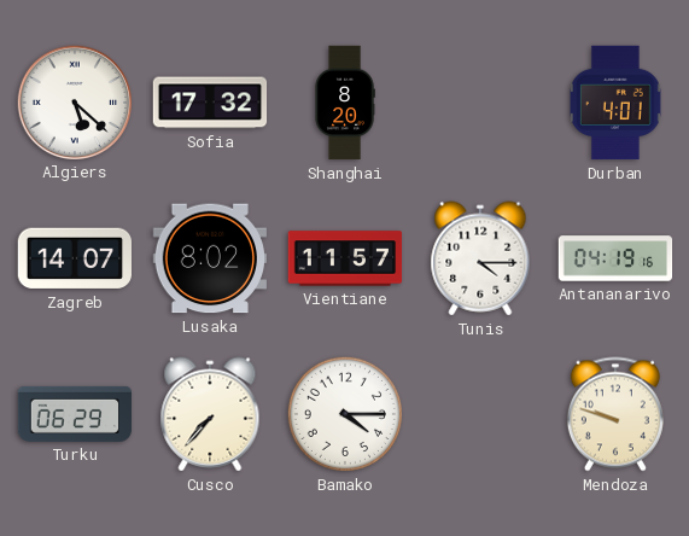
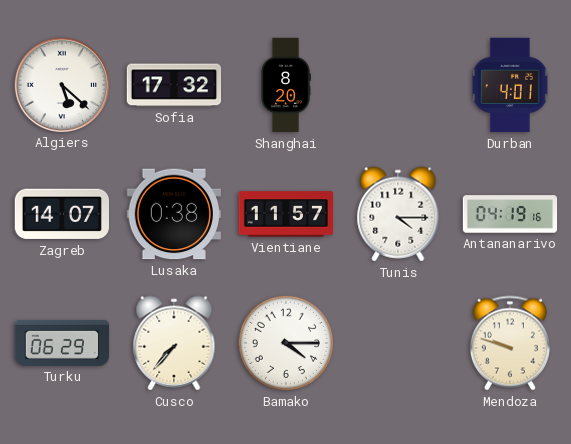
Lusaka: 8:02 -> 0:38 (173, 214)
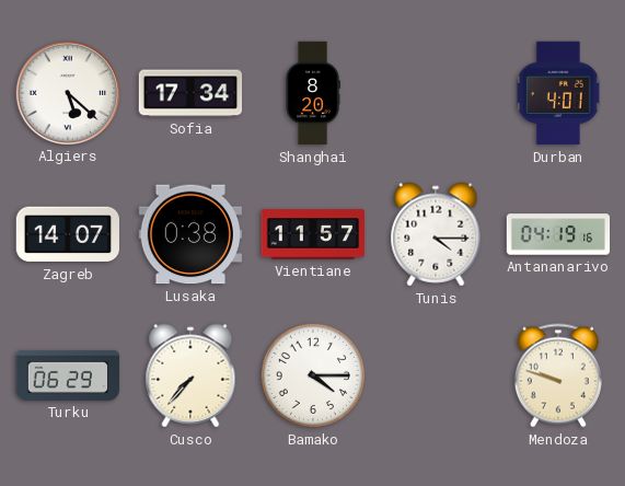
Sofia: 17:32 -> 17:34 (190, 93)
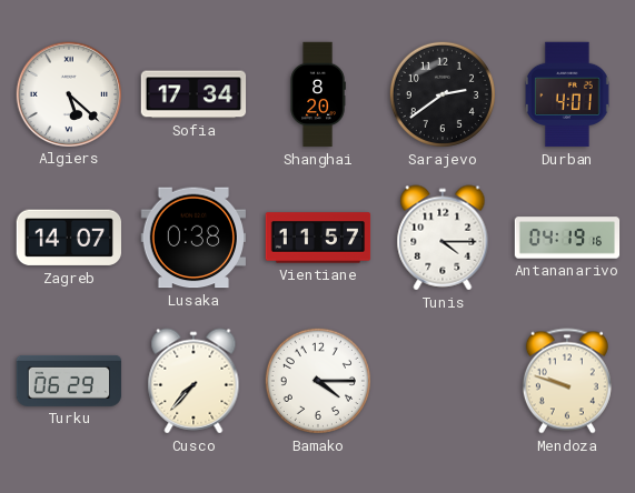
Sarajevo: none -> 2:39 (443, 94)
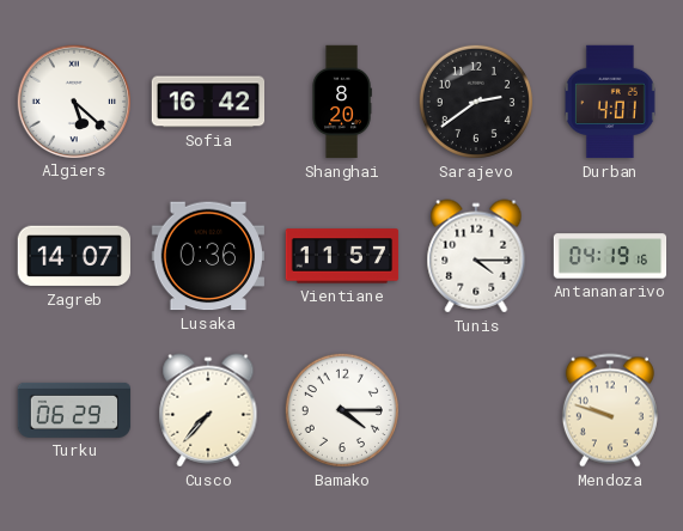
Sofia: 17:34 -> 16:42 (208, 102)
Lusaka: 0:38 -> 0:36 (207, 256)
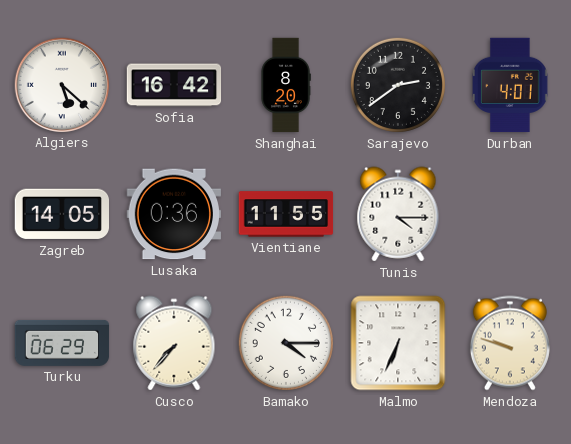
Zagreb: 14:07 -> 14:05 (61, 214)
Vientiane: 11:57 -> 11:55 (286, 214)
Antananarivo: 04:19 -> none (610, 256)
Malmo: none -> 6:34 (398, 343)
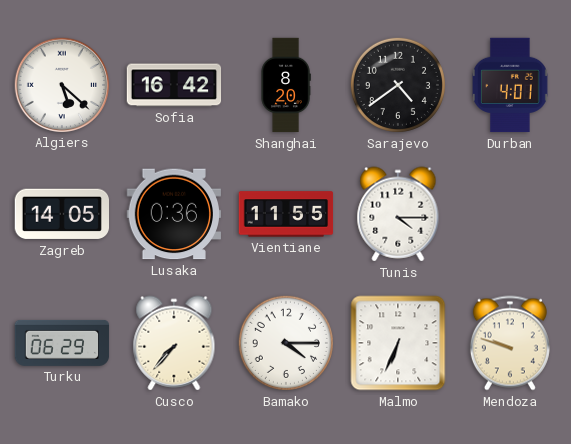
Sarajevo: 2:39 -> 4:39 (398, 85)
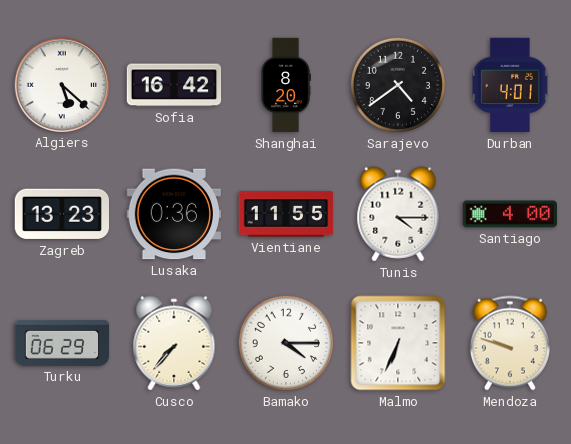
Zagreb: 14:05 -> 13:23 (61, 214)
Santiago: none -> 4:00 (510, 214)
